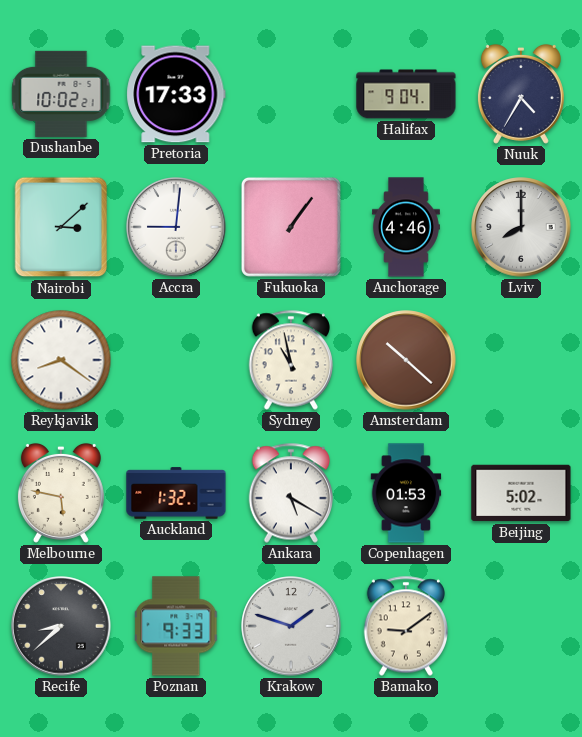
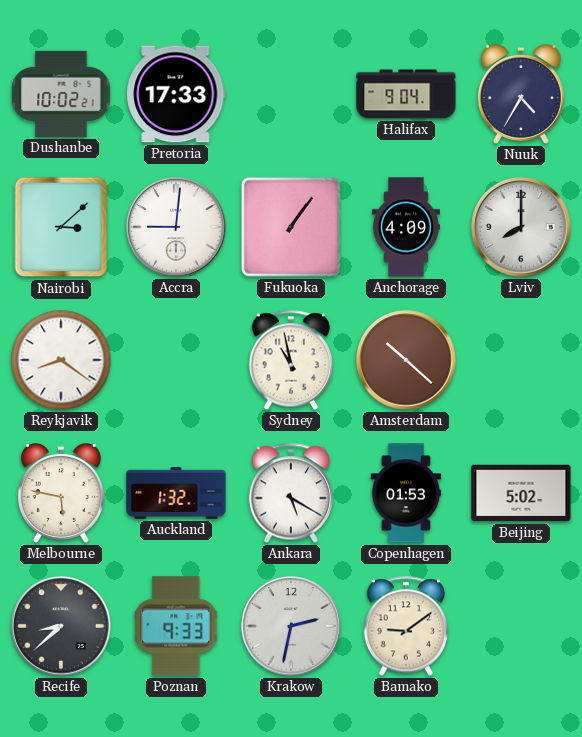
Anchorage: 4:46 -> 4:09 (406, 227)
Krakow: 1:48 -> 2:32 (291, 626)
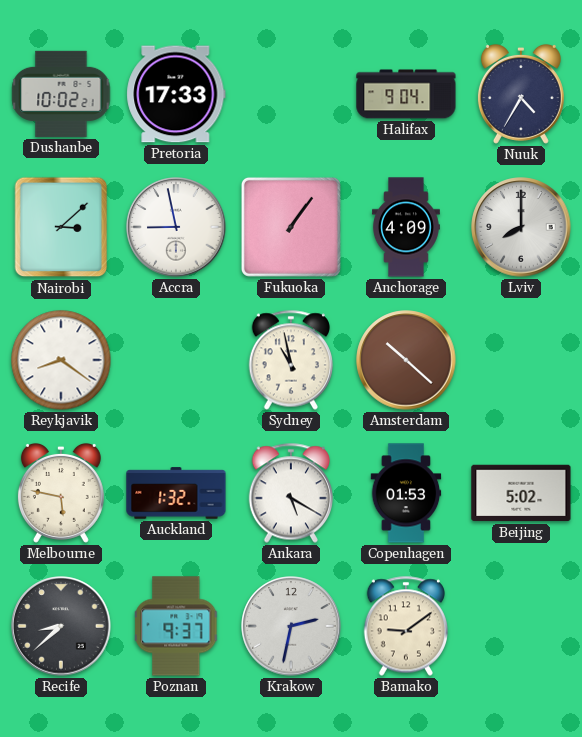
Accra: 9:01 -> 8:58 (176, 227)
Poznan: 9:33 -> 9:37 (177, 626)
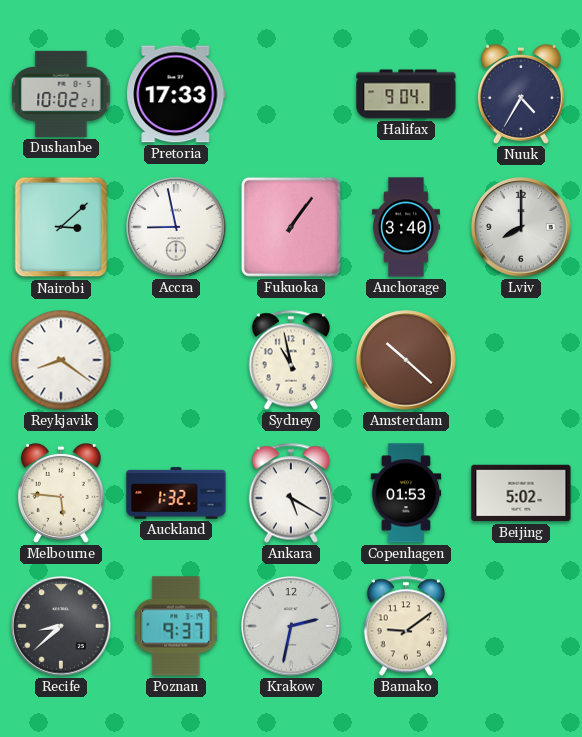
Anchorage: 4:09 -> 3:40 (406, 227)
Melbourne: 5:47 -> 5:46 (61, 493)
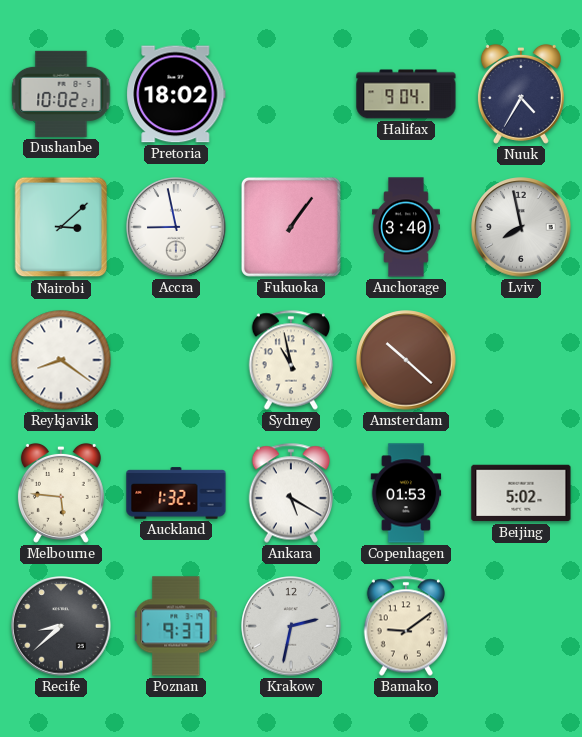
Pretoria: 17:33 -> 18:02 (176, 94)
Lviv: 8:00 -> 7:58 (521, 227)
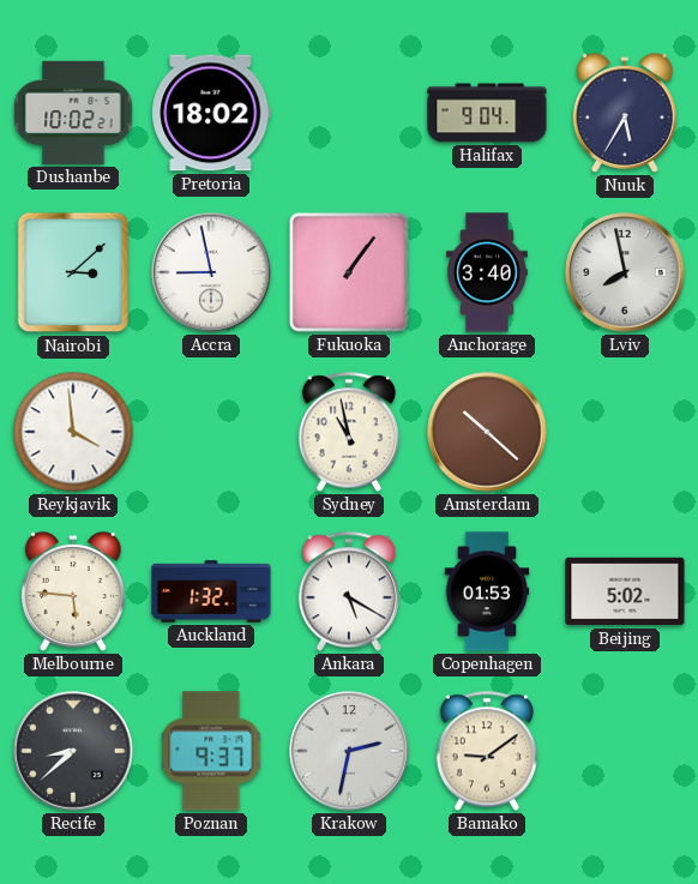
Nuuk: 4:35 -> 5:35 (625, 113)
Reykjavik: 8:21 -> 3:59 (73, 432)
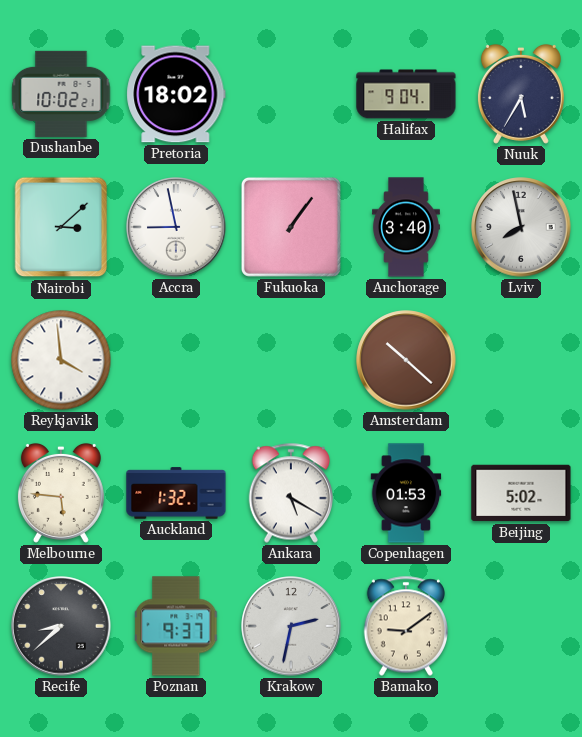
Sydney: 10:58 -> none (348, 432)
